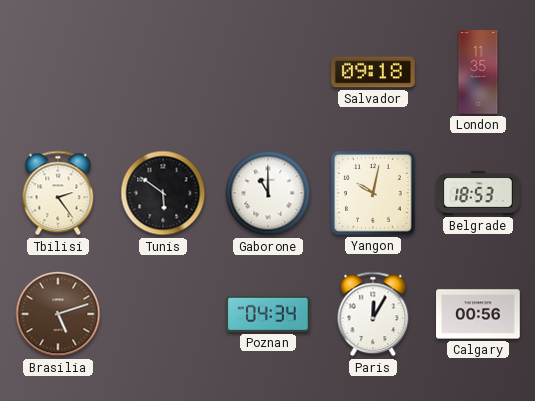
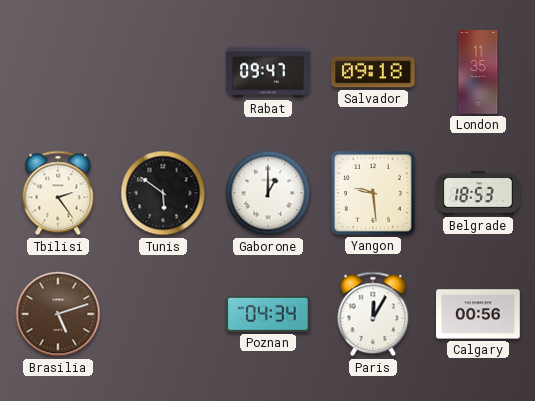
Rabat: none -> 09:47 (268, 72)
Gaborone: 11:00 -> 1:00 (268, 193)
Yangon: 10:02 -> 9:29 (373, 193)
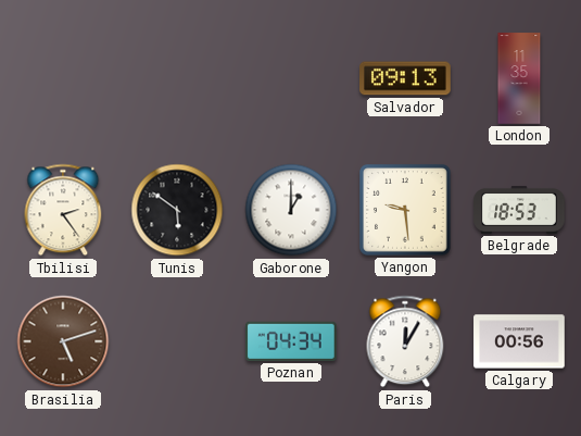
Rabat: 09:47 -> none (268, 72)
Salvador: 09:18 -> 09:13 (405, 78)
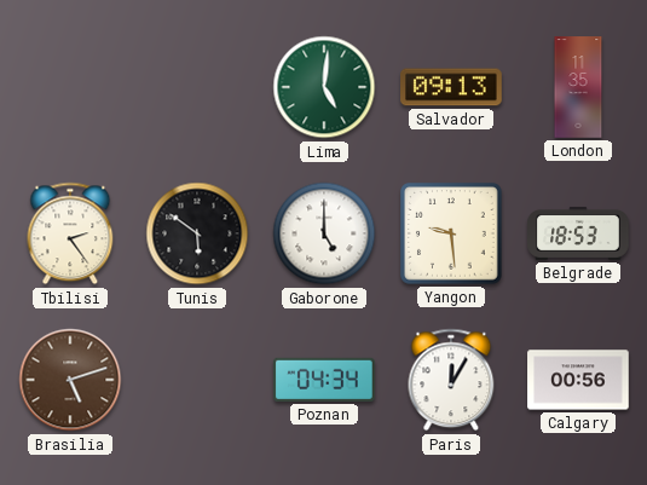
Lima: none -> 5:01 (324, 87)
Gaborone: 1:00 -> 5:00 (324, 233)
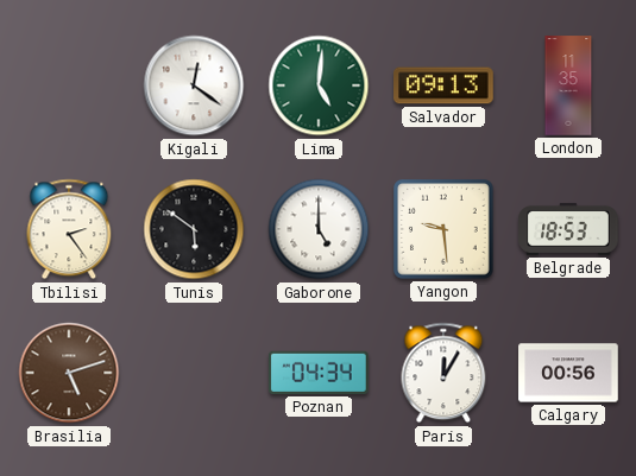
Kigali: none -> 12:21 (194, 85)
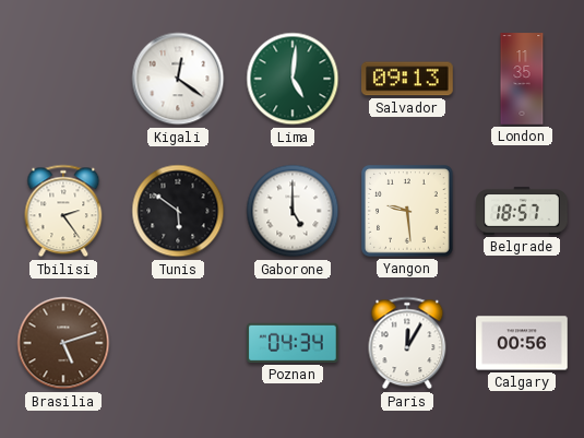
Belgrade: 18:53 -> 18:57 (522, 211)
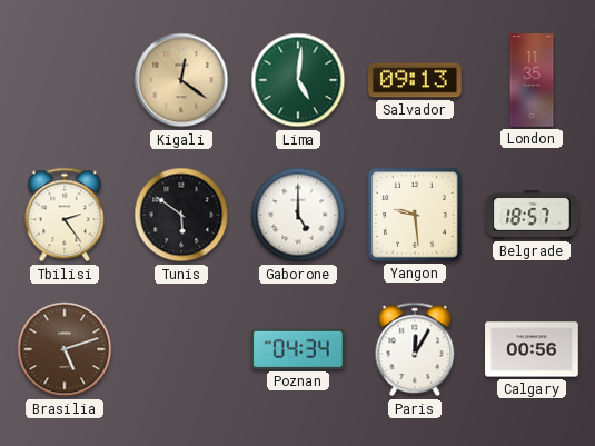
Kigali dial: white -> champagne (181, 80)
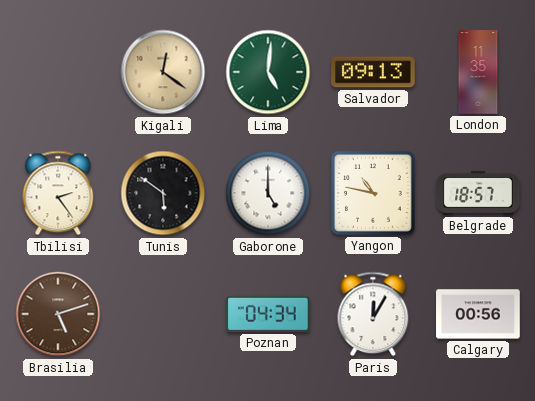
Yangon: 9:29 -> 10:47 (373, 193)
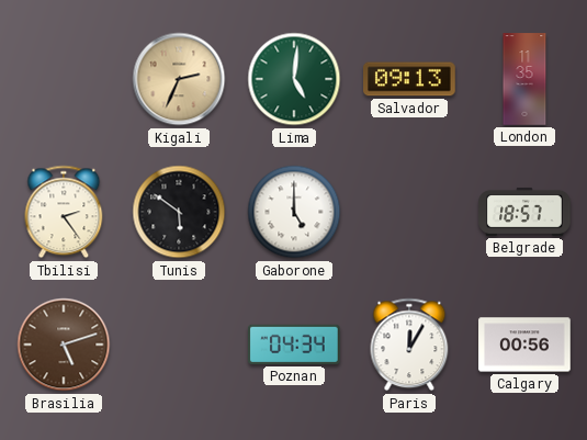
Kigali: 12:21 -> 2:34 (179, 79)
Yangon: 10:47 -> none (373, 193)
